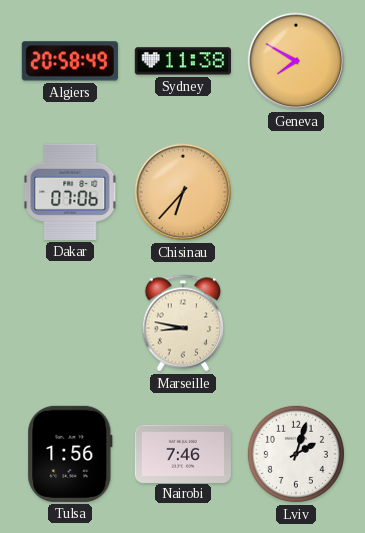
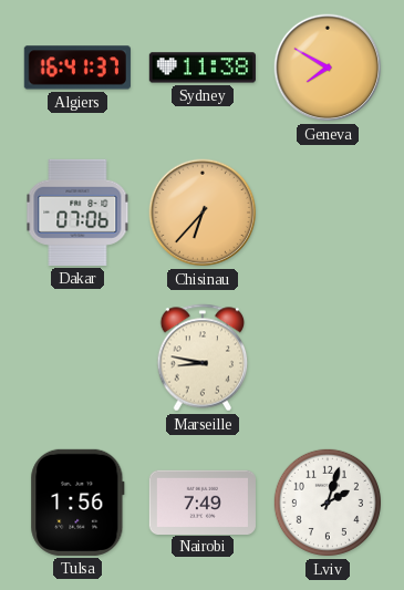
Algiers: 20:58 -> 16:41 (77, 68)
Nairobi: 7:46 -> 7:49 (203, 501)
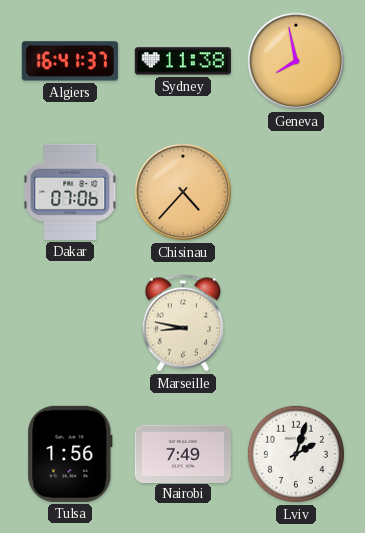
Geneva: 7:50 -> 7:58 (296, 61)
Chisinau: 6:37 -> 4:37 (183, 192)
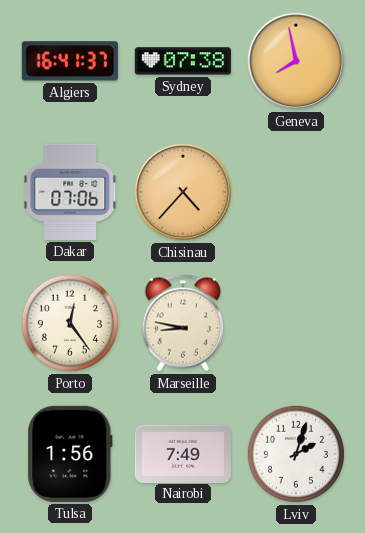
Sydney: 11:38 -> 07:38 (183, 61)
Porto: none -> 12:24 (70, 323)
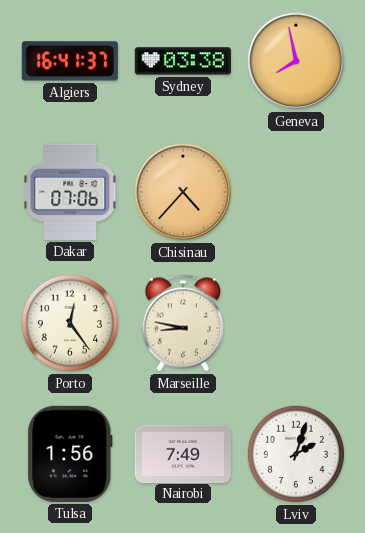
Sydney: 07:38 -> 03:38 (183, 61)
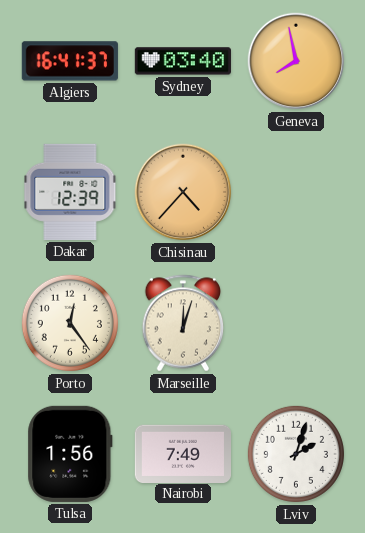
Sydney: 03:38 -> 03:40 (183, 61)
Dakar: 07:06 -> 12:39 (70, 192)
Marseille: 8:47 -> 12:03 (183, 323)
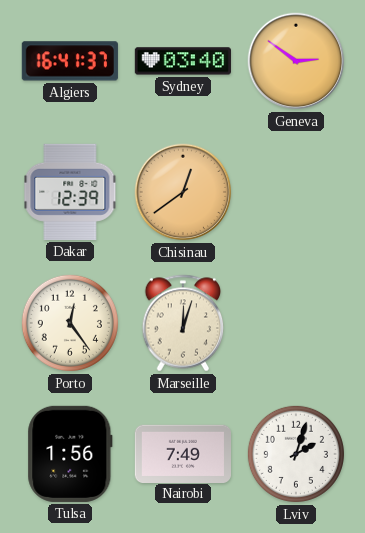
Geneva: 7:58 -> 2:51 (296, 61)
Chisinau: 4:37 -> 12:39 (183, 192)
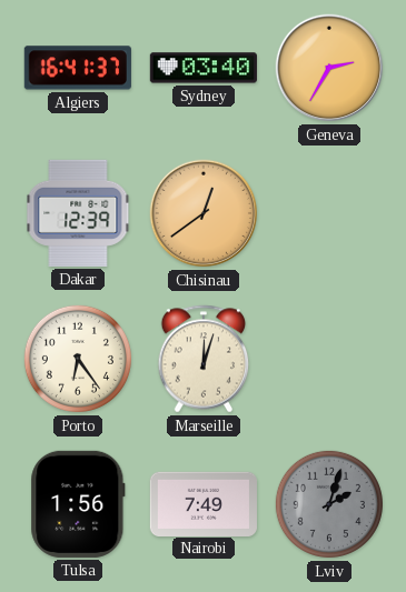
Geneva: 2:51 -> 2:35 (329, 68)
Porto: 12:24 -> 6:24 (78, 359)
Lviv dial: white -> grey (329, 504)
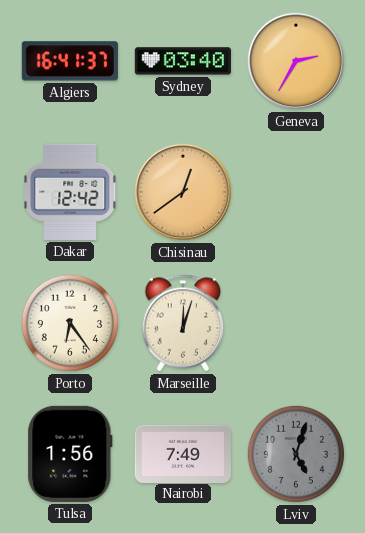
Dakar: 12:39 -> 12:42 (70, 192)
Lviv: 2:03 -> 5:03 (296, 454)
